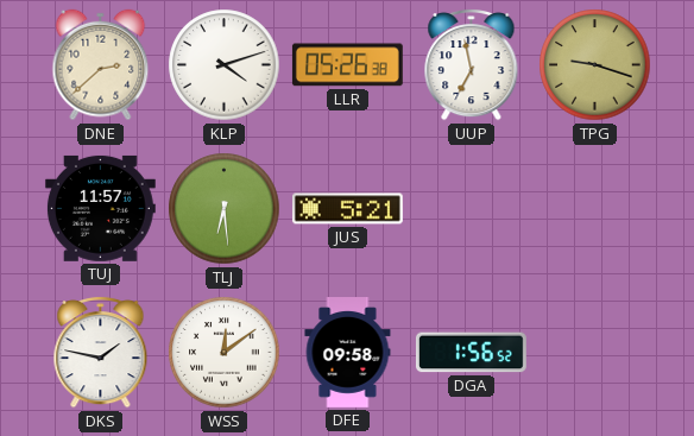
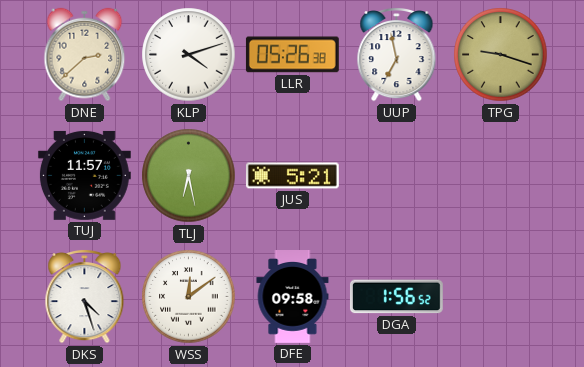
TLJ: 6:29 -> 6:28 (189, 176)
DKS: 1:47 -> 4:27 (85, 296)
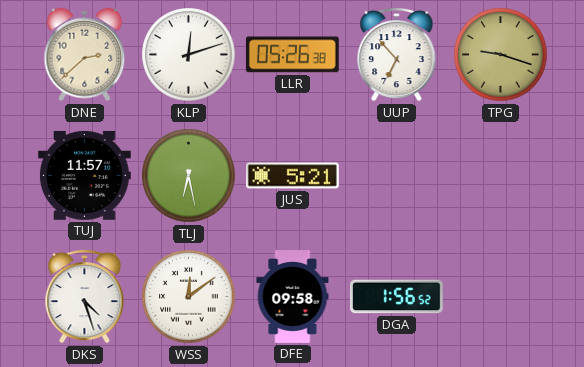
KLP: 4:12 -> 12:12 (189, 55)
UUP: 6:58 -> 6:53 (397, 54)
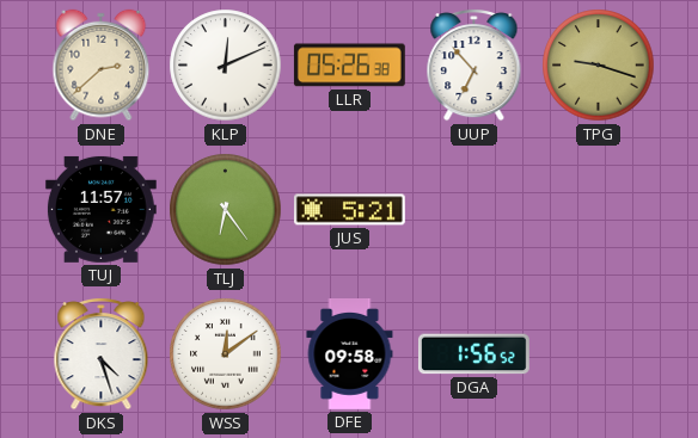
KLP: 12:12 -> 12:11 (226, 66)
TLJ: 6:28 -> 6:24 (226, 210)
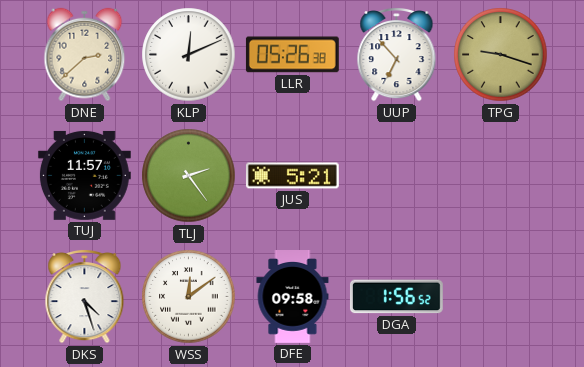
TLJ: 6:24 -> 2:24 (189, 176)
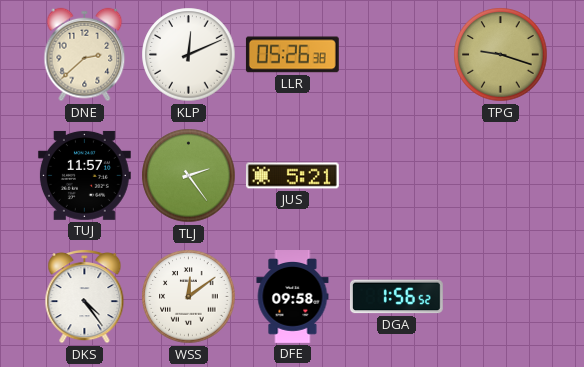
UUP: 6:53 -> none (397, 54)
DKS: 4:27 -> 4:24 (85, 296)
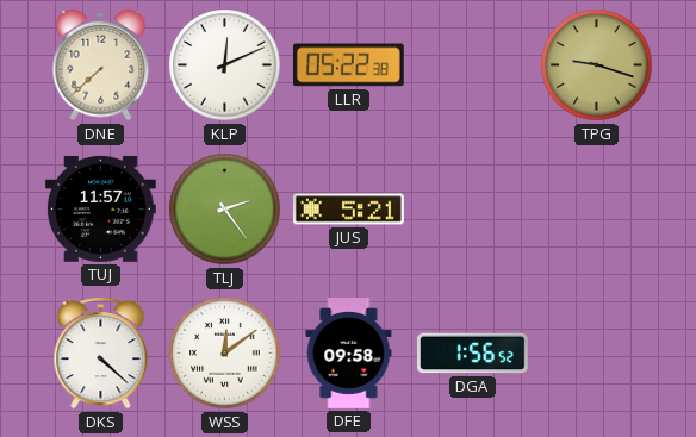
DNE: 2:38 -> 7:38 (101, 65)
LLR: 05:26 -> 05:22 (348, 65)
DKS: 4:24 -> 4:22 (101, 352)
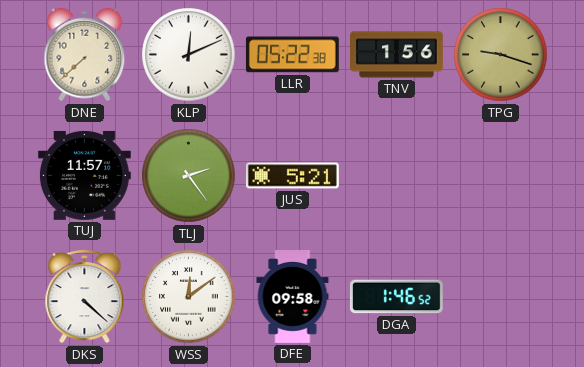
TNV: none -> 1:56 (397, 55)
DGA: 1:56 -> 1:46 (396, 297)
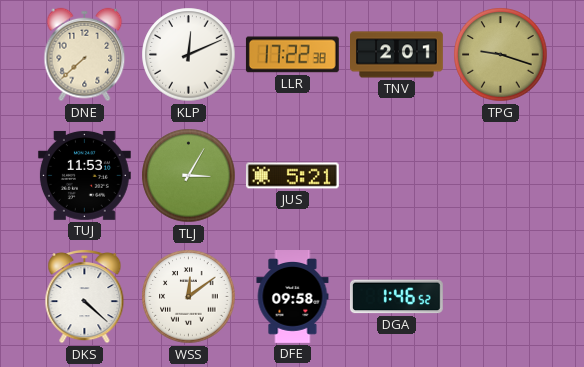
LLR: 05:22 -> 17:22 (292, 55)
TNV: 1:56 -> 2:01 (397, 55)
TUJ: 11:57 -> 11:53 (84, 175)
TLJ: 2:24 -> 3:05 (189, 176)
